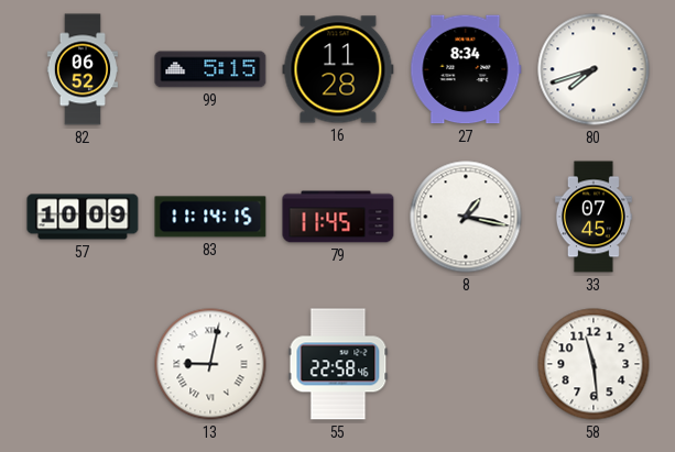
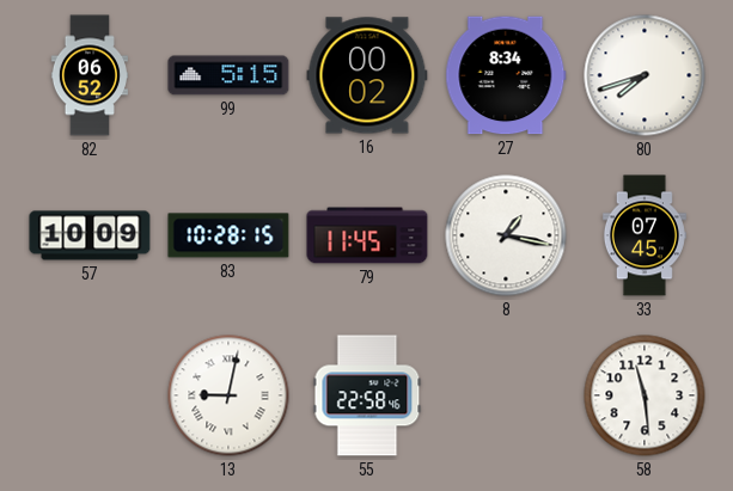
16: 11:28 -> 00:02 (367, 75)
83: 11:14 -> 10:28 (228, 235)
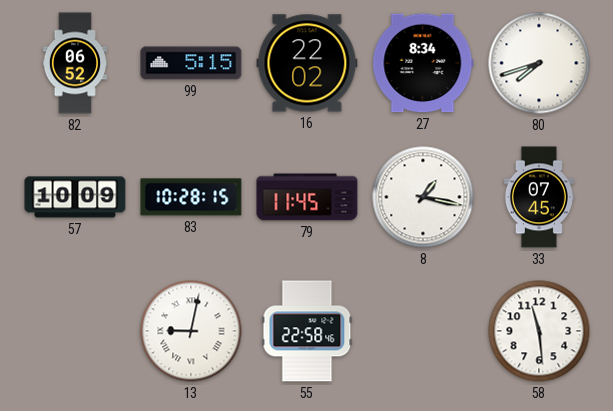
16: 00:02 -> 22:02 (307, 63)
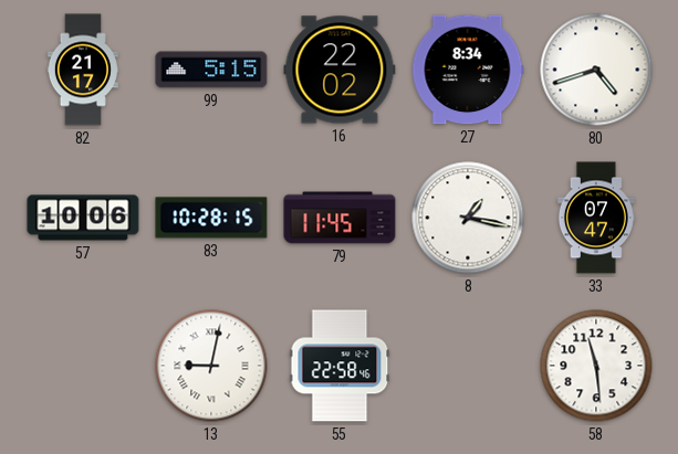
82: 06:52 -> 21:17 (82, 70)
80: 7:42 -> 4:42 (596, 70)
57: 10:09 -> 10:06 (83, 218)
33: 07:45 -> 07:47 (596, 218)
